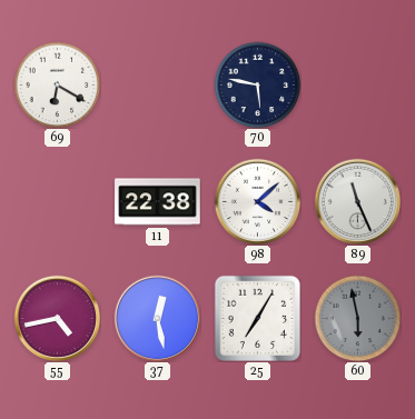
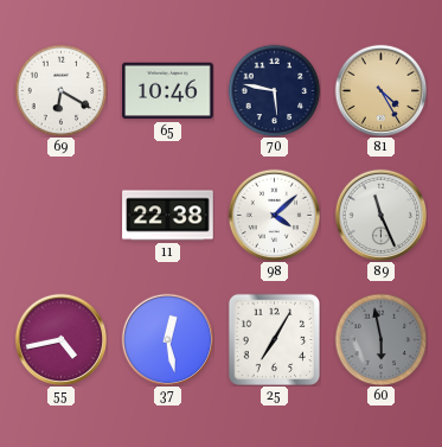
65: none -> 10:46 (168, 91)
81: none -> 4:25 (380, 90)
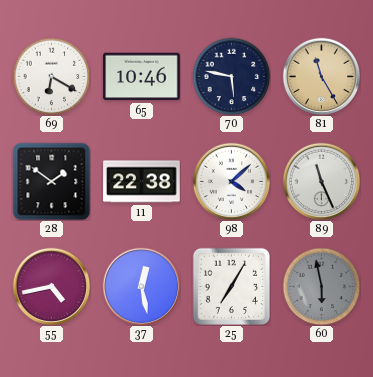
81: 4:25 -> 11:25 (321, 76)
28: none -> 1:51 (51, 181)
